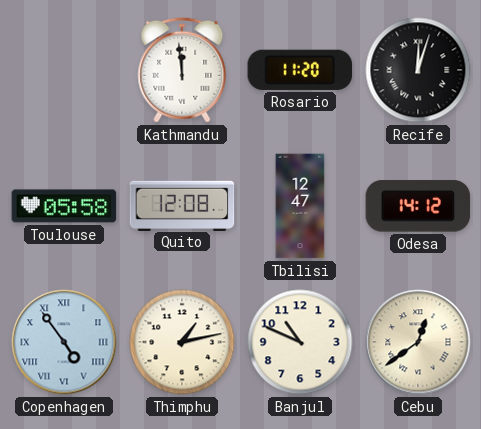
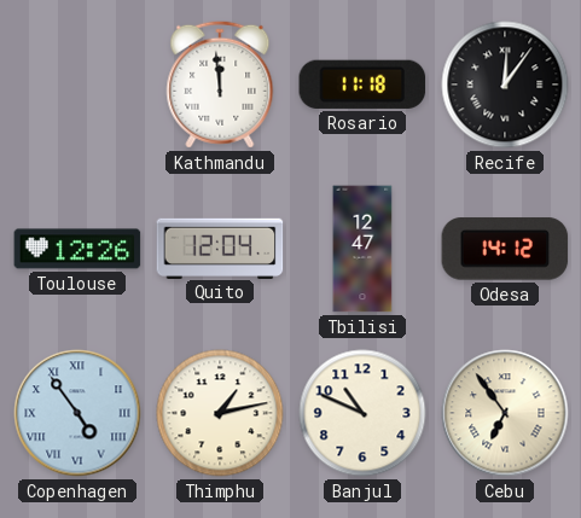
Rosario: 11:20 -> 11:18 (362, 85)
Recife: 12:03 -> 12:06 (505, 85)
Toulouse: 05:58 -> 12:26 (77, 249)
Quito: 12:08 -> 12:04 (220, 248)
Cebu: 12:39 -> 6:54 (505, 413)
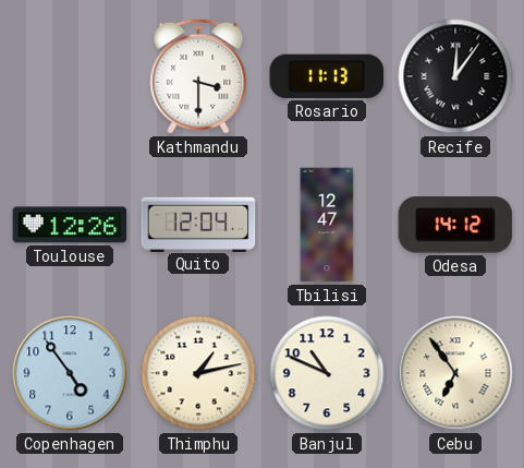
Kathmandu: 11:59 -> 3:30 (198, 76)
Rosario: 11:18 -> 11:13 (327, 76)
Copenhagen numerals: Roman -> Arabic (70, 373)
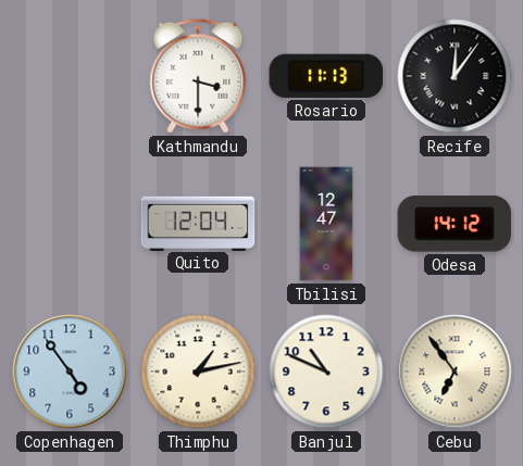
Toulouse: 12:26 -> none (70, 225)
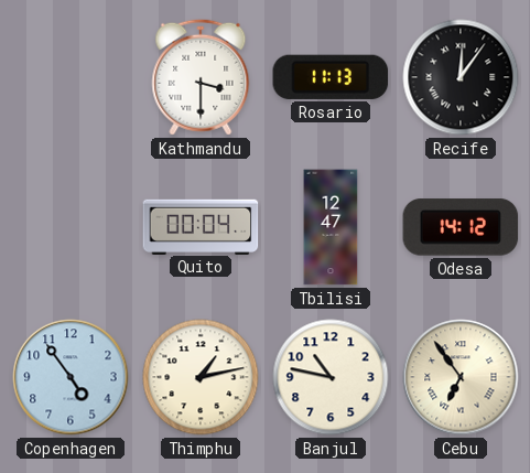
Quito: 12:04 -> 00:04 (201, 226)
Banjul: 10:49 -> 10:47 (331, 377)
